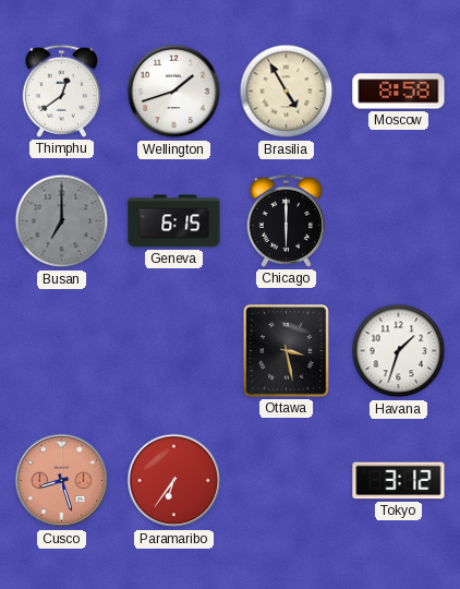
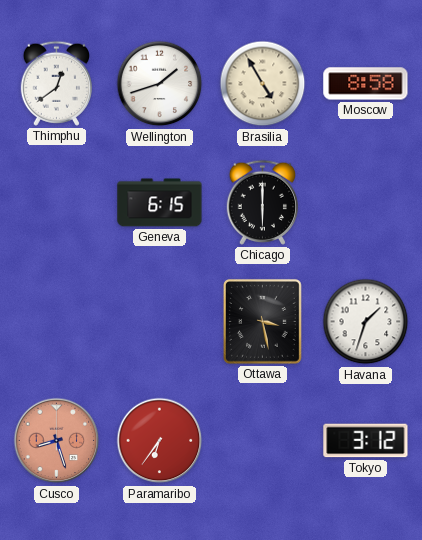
Busan: 7:00 -> none (62, 221)
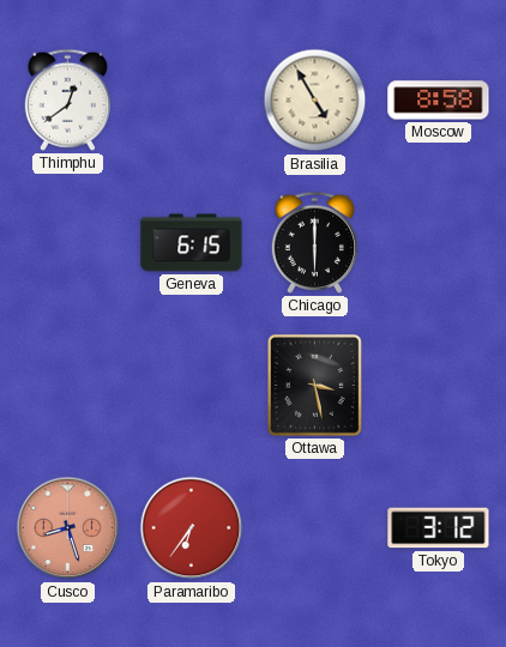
Wellington: 1:42 -> none (160, 84)
Havana: 1:33 -> none (366, 322)
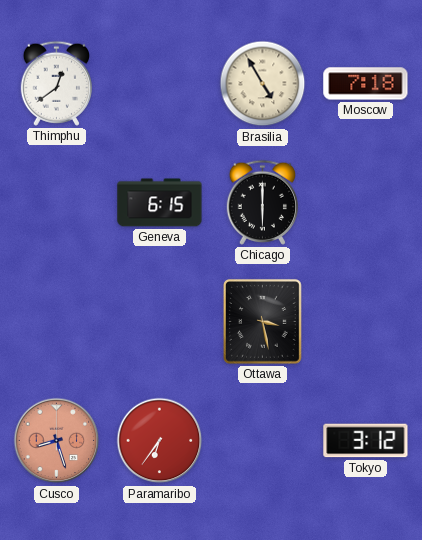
Moscow: 8:58 -> 7:18 (366, 84)
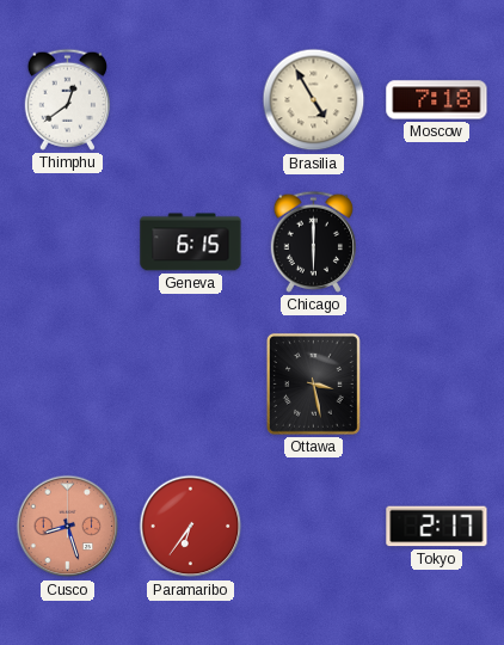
Tokyo: 3:12 -> 2:17 (437, 527)
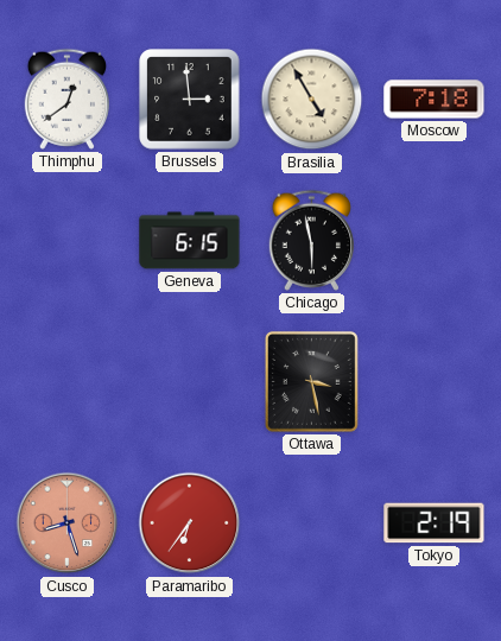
Brussels: none -> 2:59 (190, 100)
Chicago: 6:00 -> 5:58 (311, 240)
Tokyo: 2:17 -> 2:19 (435, 523)
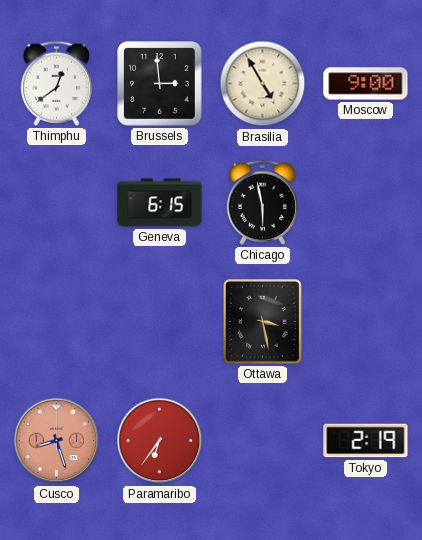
Moscow: 7:18 -> 9:00 (366, 84)
